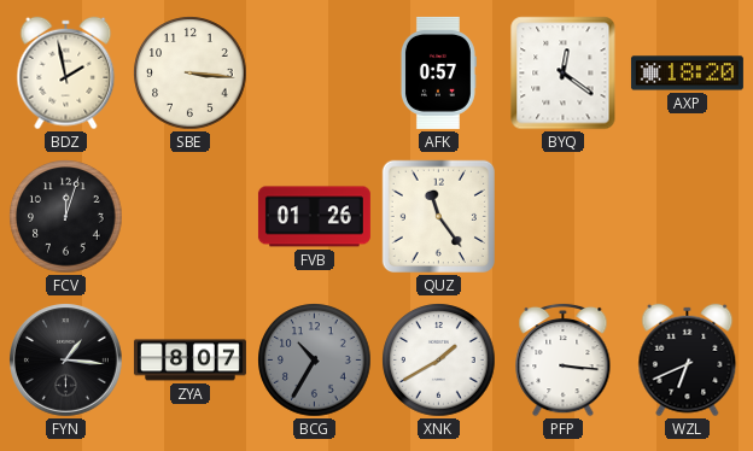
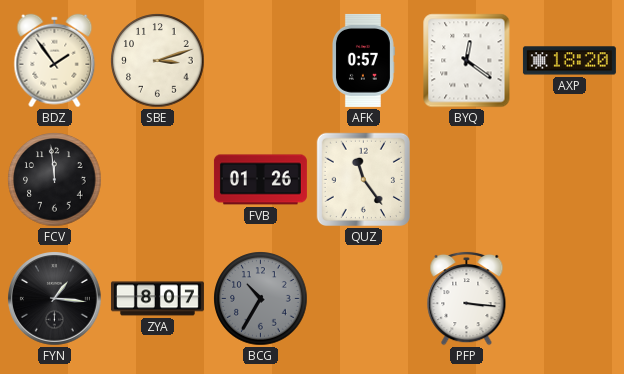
BDZ: 1:58 -> 1:54 (55, 61)
SBE: 3:16 -> 3:12 (158, 61)
FCV: 12:03 -> 11:59 (55, 180)
XNK: 1:40 -> none (439, 361)
WZL: 6:41 -> none (688, 361)
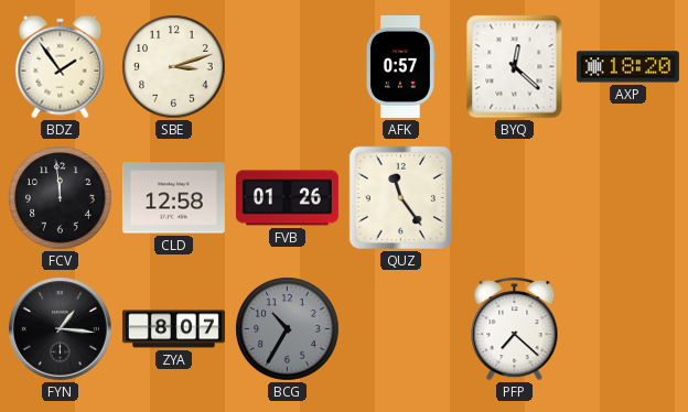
BYQ: 12:21 -> 12:22 (515, 67)
CLD: none -> 12:58 (173, 198)
PFP: 3:16 -> 7:22 (515, 328)
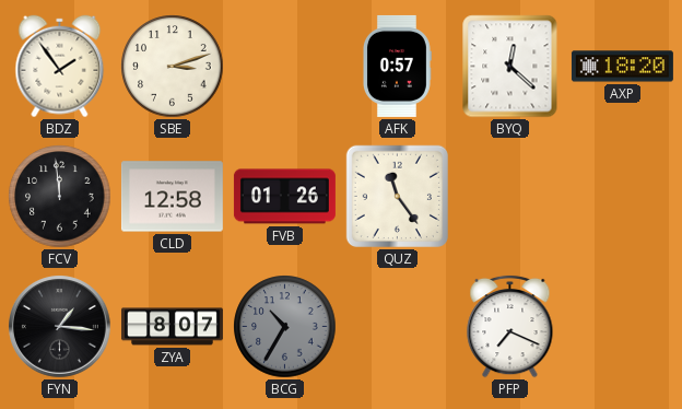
PFP: 7:22 -> 7:19 (510, 326)
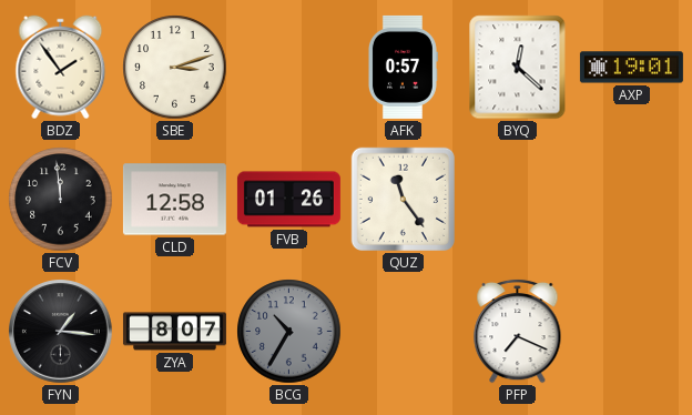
AXP: 18:20 -> 19:01 (631, 68)
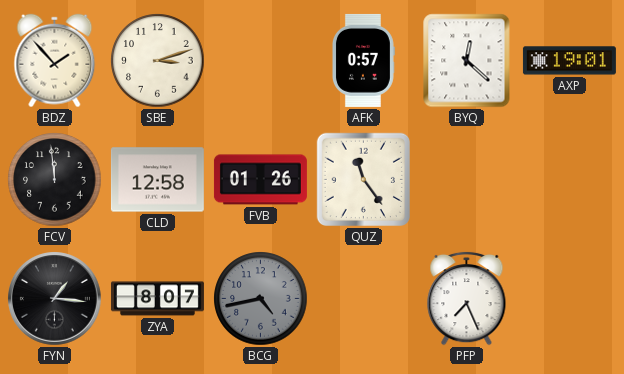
BDZ: 1:54 -> 1:53 (55, 61)
BCG: 10:35 -> 4:43 (261, 299)
PFP: 7:19 -> 7:26 (467, 298)
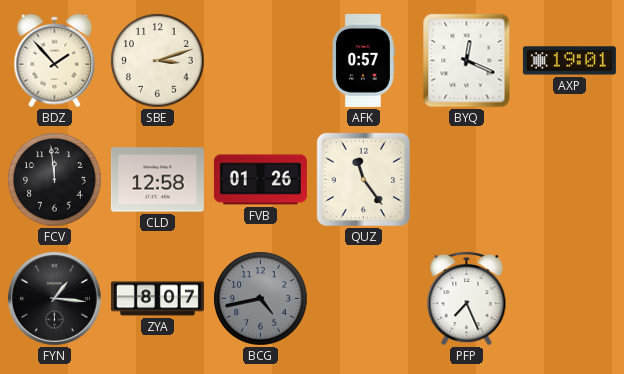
BYQ: 12:22 -> 12:19 (467, 61)
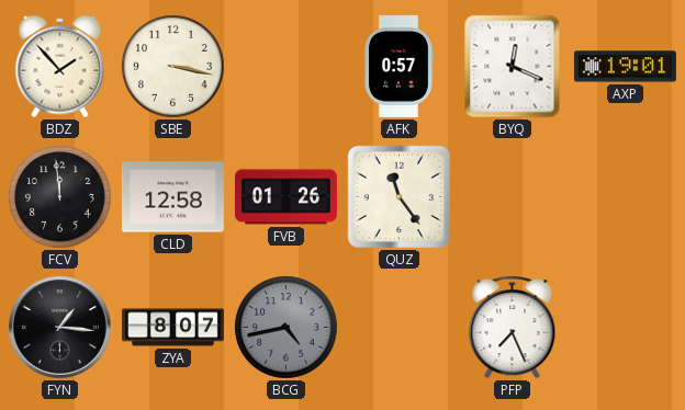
SBE: 3:12 -> 3:17 (173, 67)
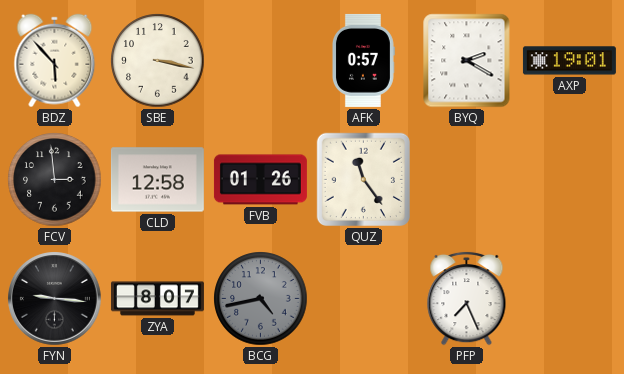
BDZ: 1:53 -> 5:53 (55, 61)
BYQ: 12:19 -> 2:20 (467, 61)
FCV: 11:59 -> 2:59 (55, 180)
FYN: 1:16 -> 9:16 (55, 299)
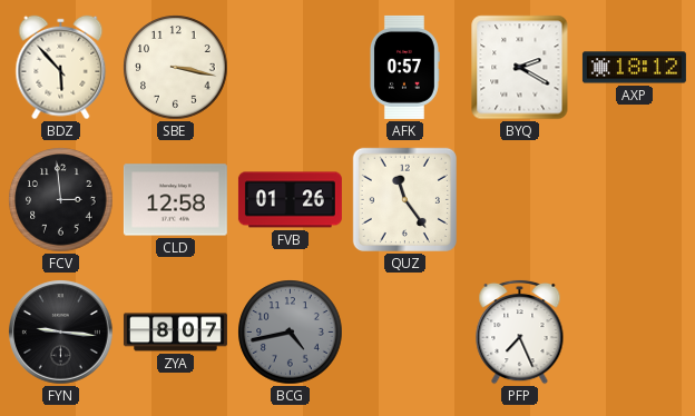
AXP: 19:01 -> 18:12 (634, 68)
